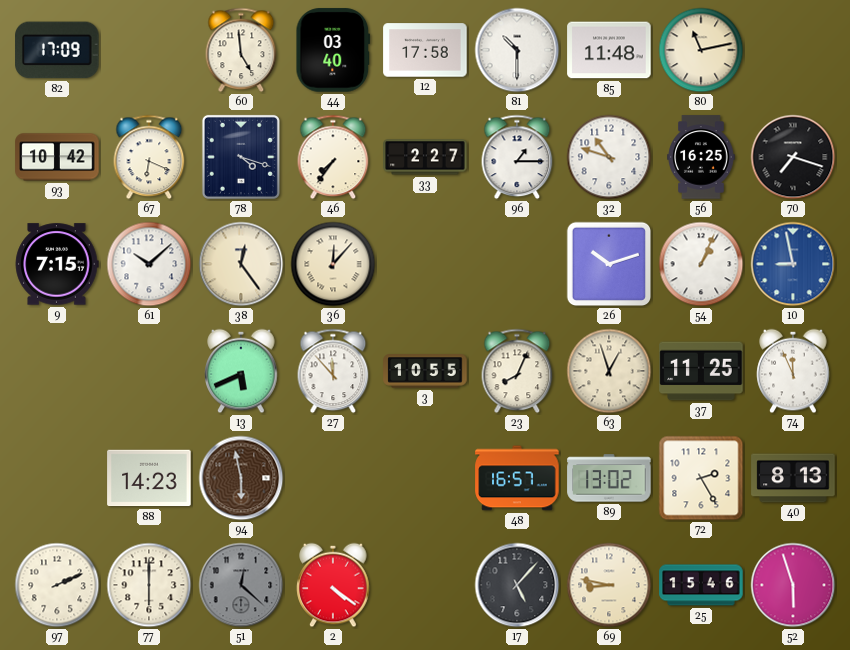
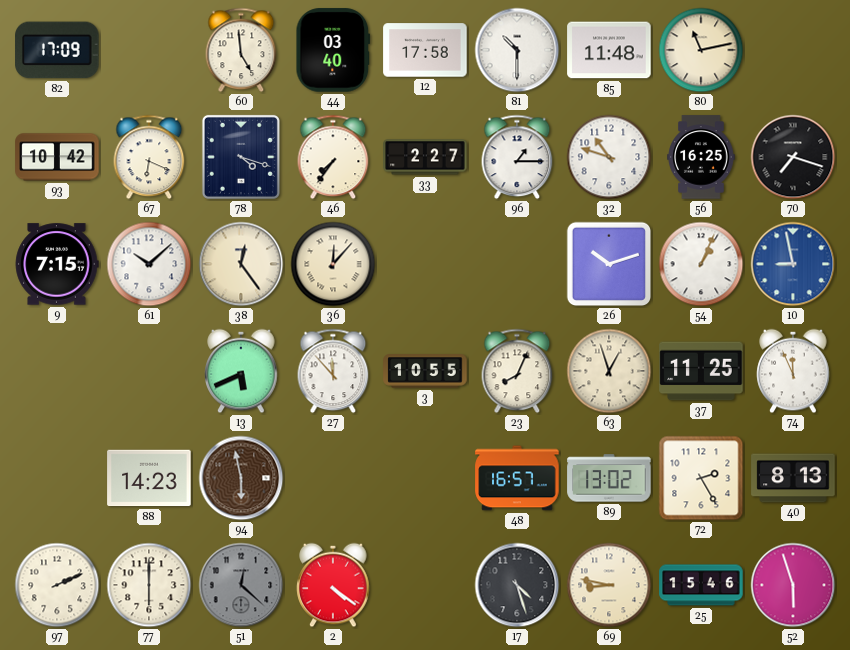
17: 5:07 -> 4:27 (517, 585)
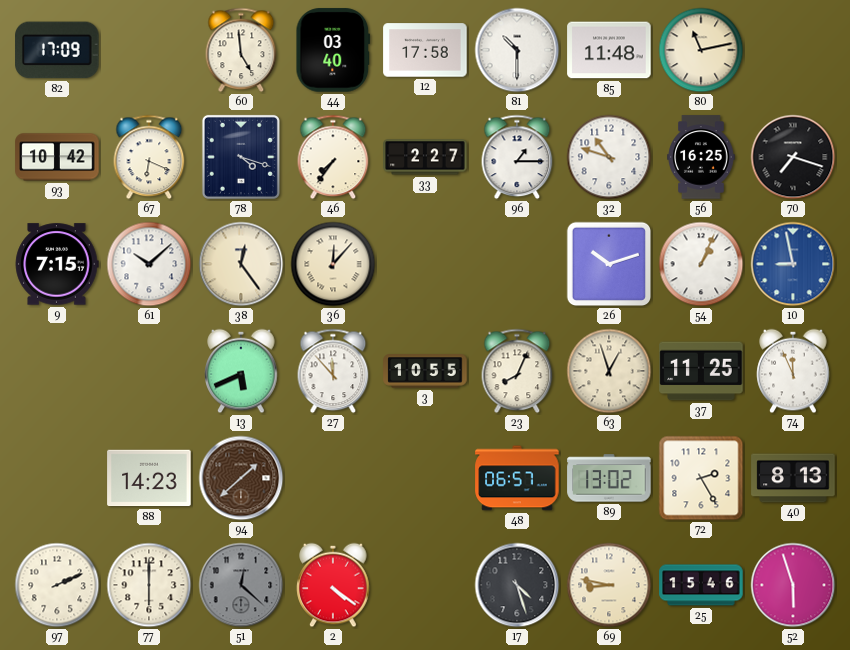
94: 5:58 -> 1:38 (241, 478)
48: 16:57 -> 06:57 (517, 478)
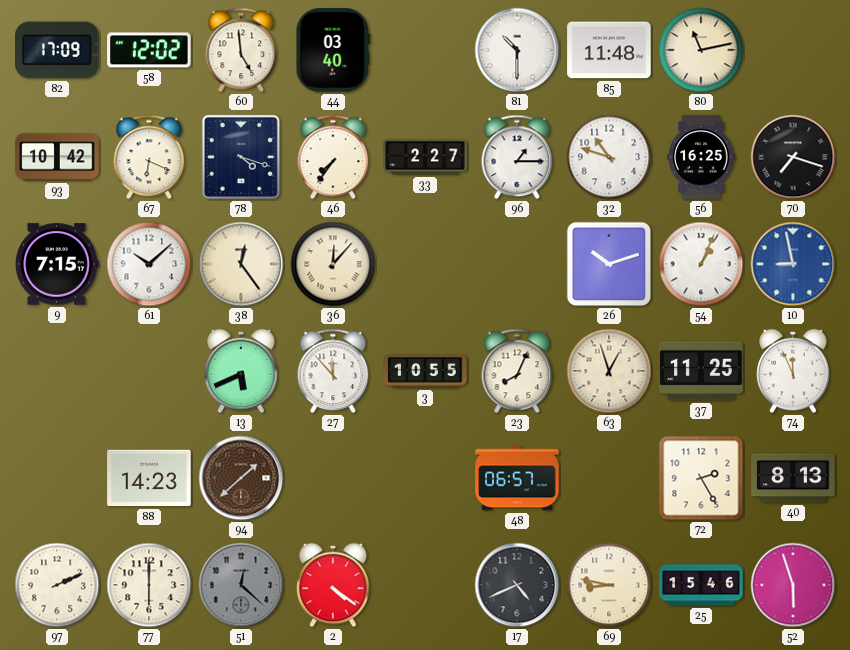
58: none -> 12:02 (149, 50)
12: 17:58 -> none (425, 50)
89: 13:02 -> none (609, 478)
17: 4:27 -> 4:41 (517, 585)
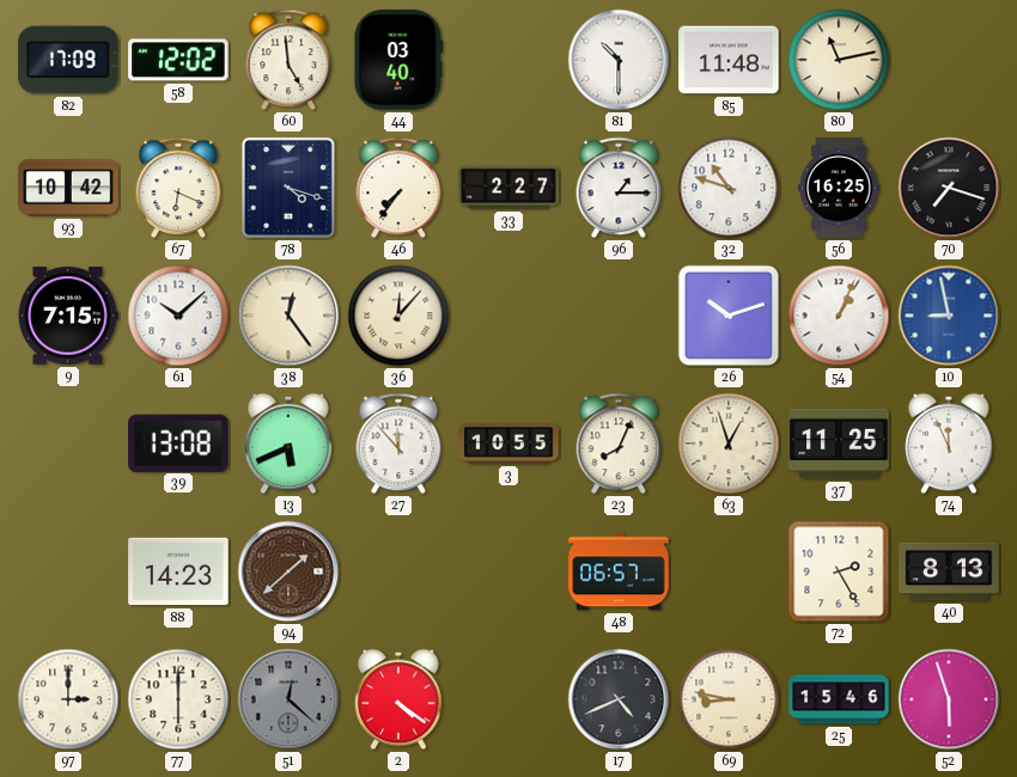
39: none -> 13:08 (178, 442)
97: 2:11 -> 3:00 (68, 699)
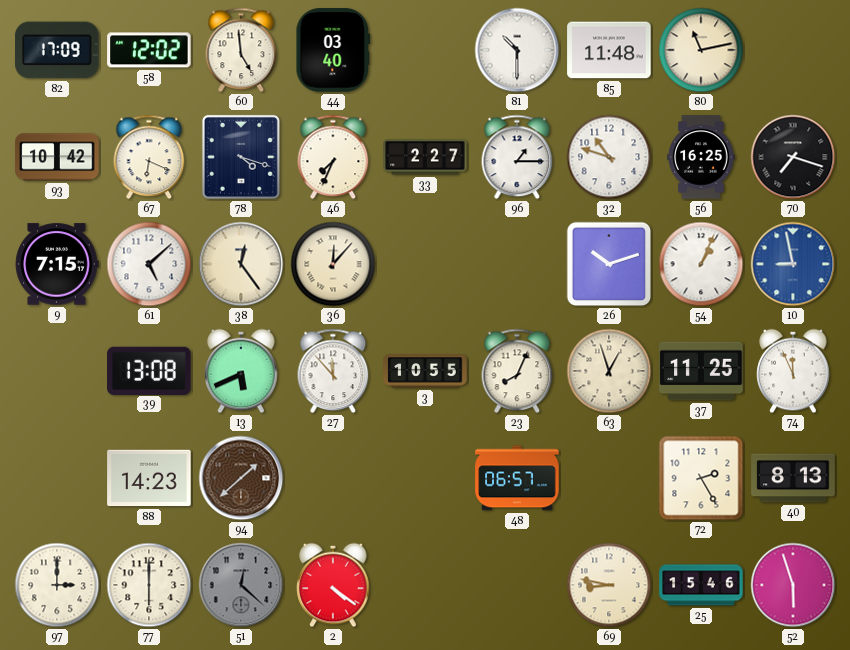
46: 7:36 -> 7:34 (333, 157)
61: 10:08 -> 5:08 (149, 264)
17: 4:41 -> none (619, 699)
